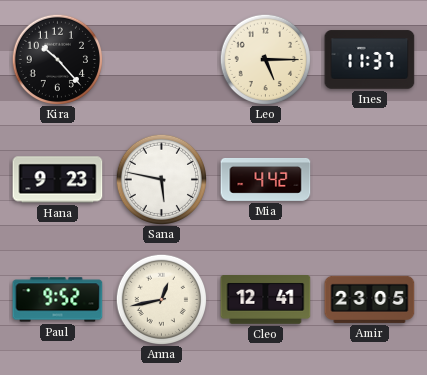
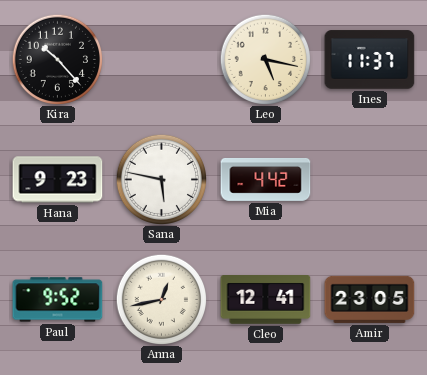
Leo: 5:15 -> 5:17 (265, 59)
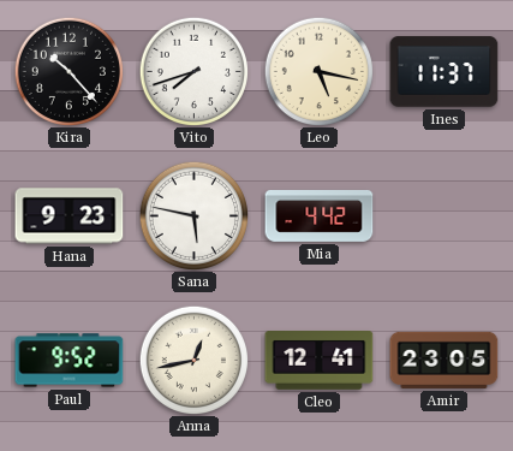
Vito: none -> 7:42 (193, 71)
